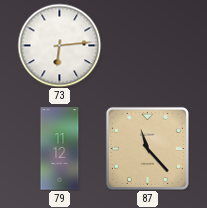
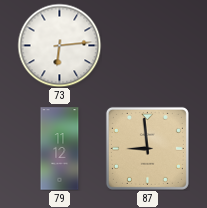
87: 11:23 -> 8:59 (147, 148)
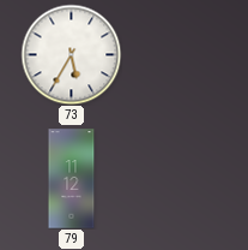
73: 6:14 -> 5:35 (71, 54)
87: 8:59 -> none (147, 148)
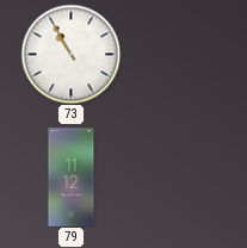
73: 5:35 -> 10:55 (70, 54)
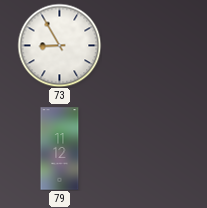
73: 10:55 -> 8:55 (59, 45)
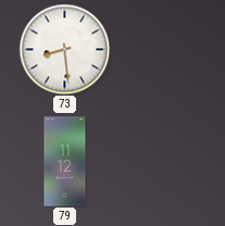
73: 8:55 -> 8:29 (64, 49)
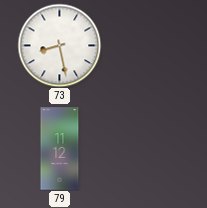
73: 8:29 -> 8:28 (59, 45)
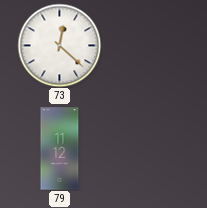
73: 8:28 -> 12:22 (59, 45)
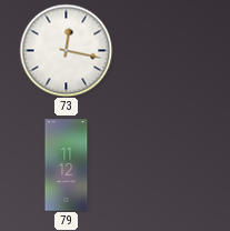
73: 12:22 -> 12:17 (66, 50)
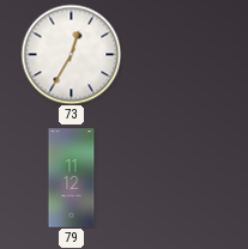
73: 12:17 -> 12:35 (71, 54)
